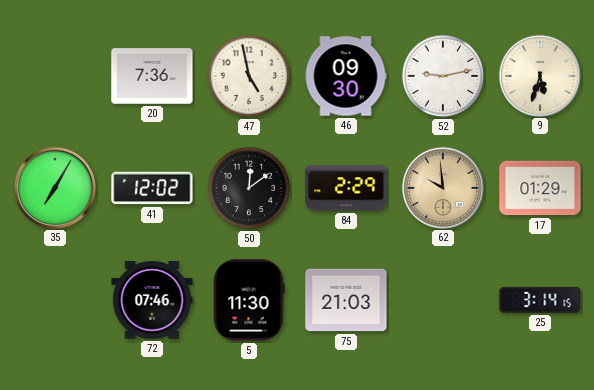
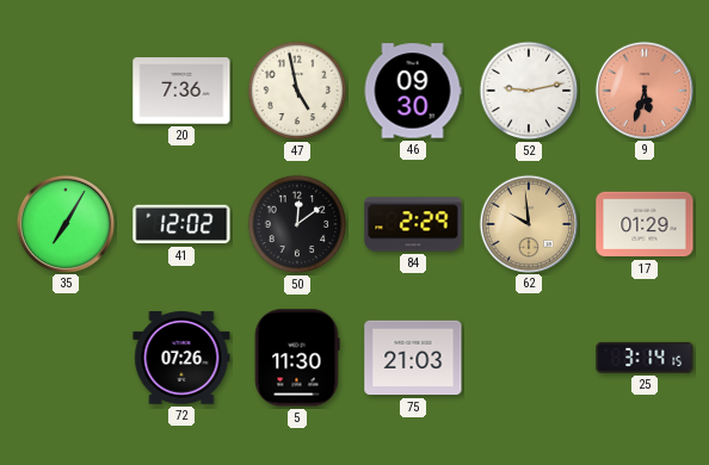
9 dial: cream -> salmon (643, 89)
72: 07:46 -> 07:26 (181, 359)
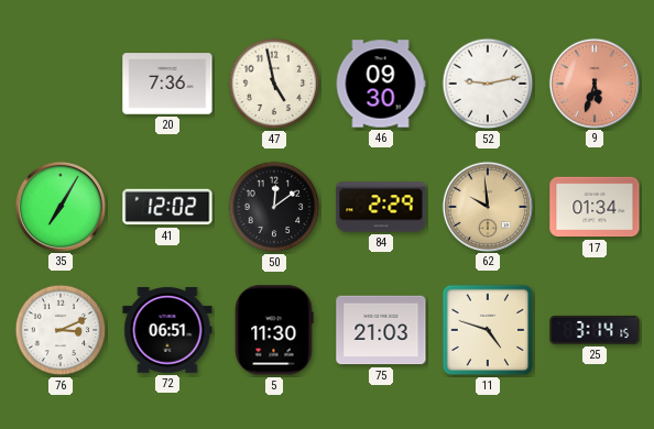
17: 01:29 -> 01:34 (595, 207)
76: none -> 3:11 (61, 330)
72: 07:26 -> 06:51 (167, 331)
11: none -> 4:48 (488, 330)
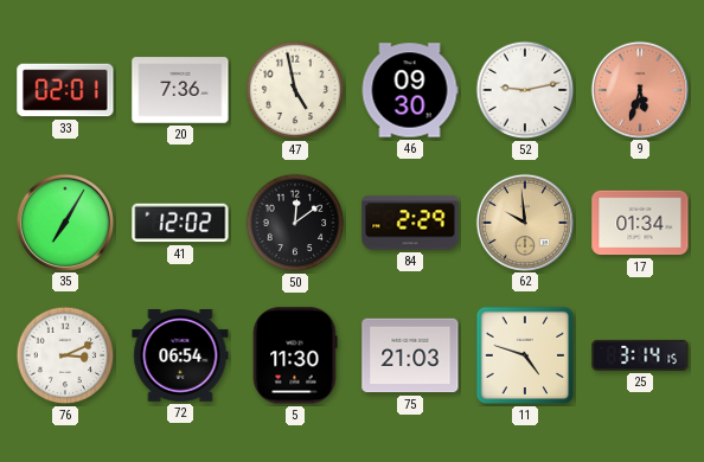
33: none -> 02:01 (65, 90)
72: 06:51 -> 06:54 (180, 357)
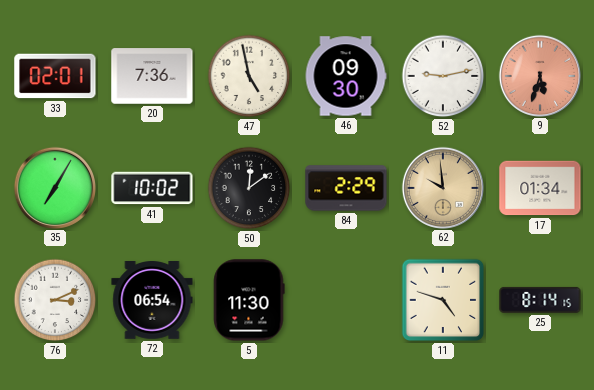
41: 12:02 -> 10:02 (152, 188)
75: 21:03 -> none (410, 355)
25: 3:14 -> 8:14 (540, 300)
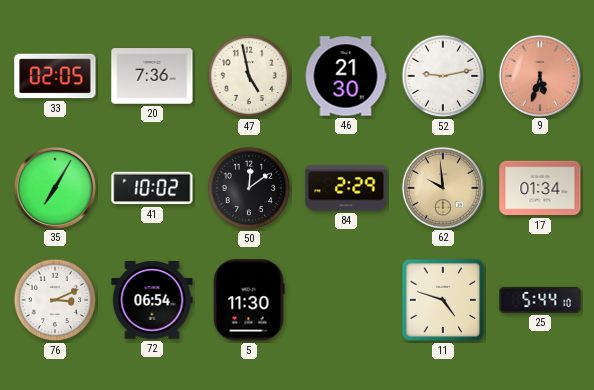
33: 02:01 -> 02:05 (55, 76)
46: 09:30 -> 21:30 (346, 76)
25: 8:14 -> 5:44 (540, 300)
